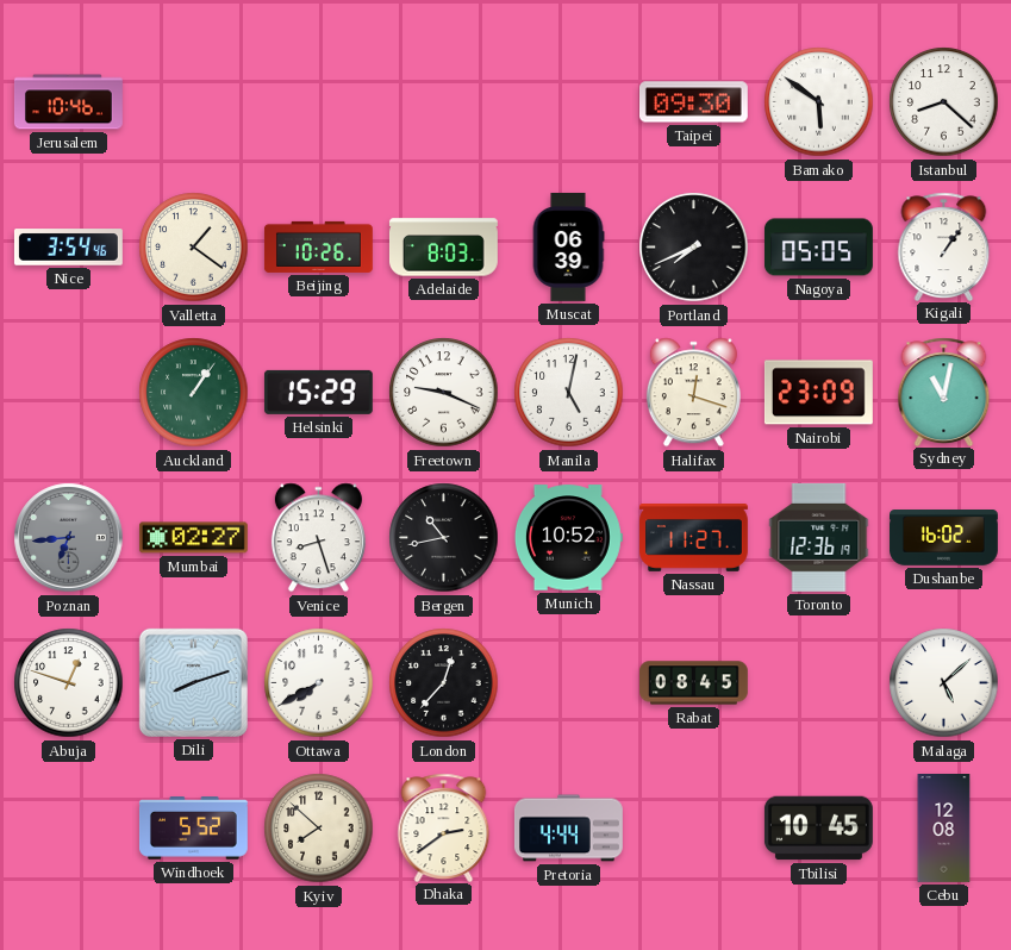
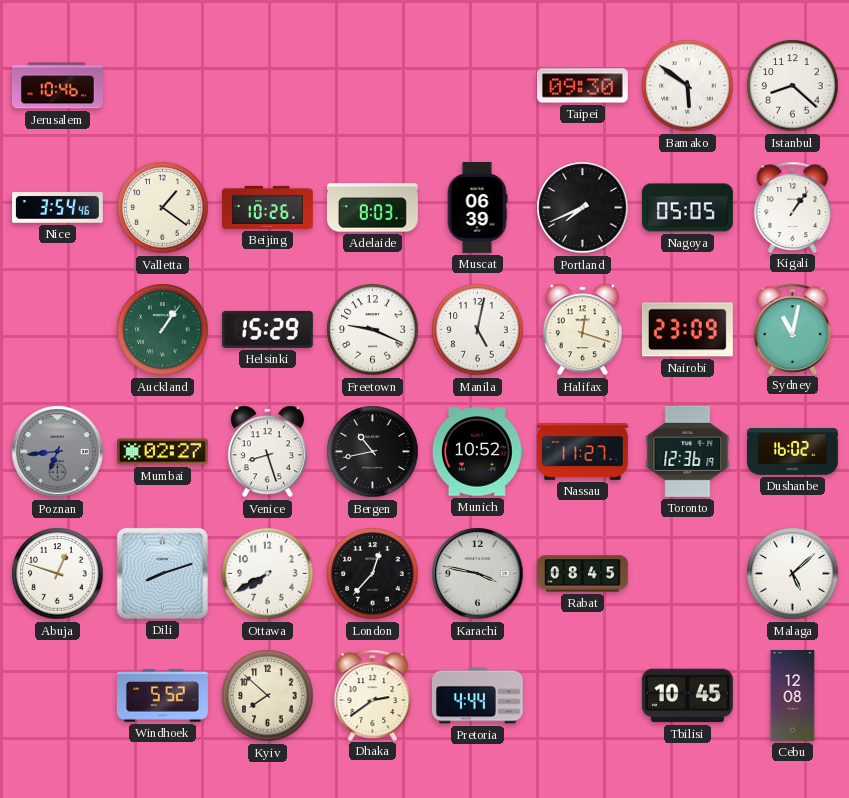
Karachi: none -> 3:47 (478, 574)
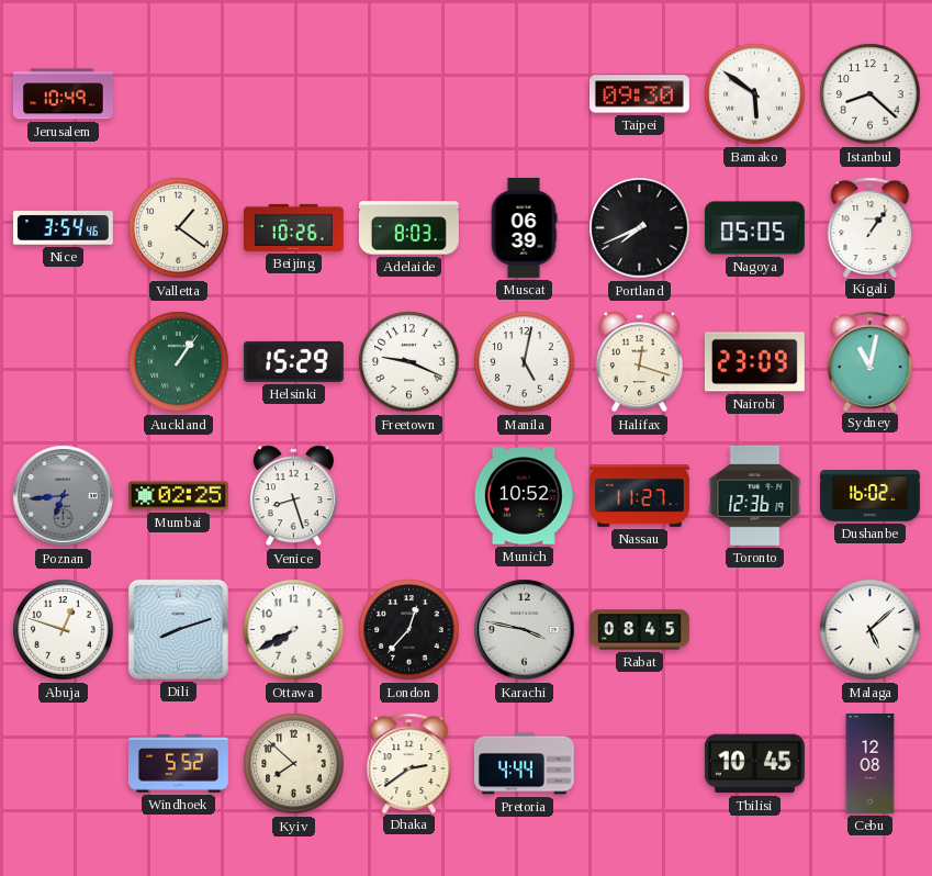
Jerusalem: 10:46 -> 10:49 (63, 94)
Mumbai: 02:27 -> 02:25 (178, 496)
Bergen: 10:43 -> none (373, 452)
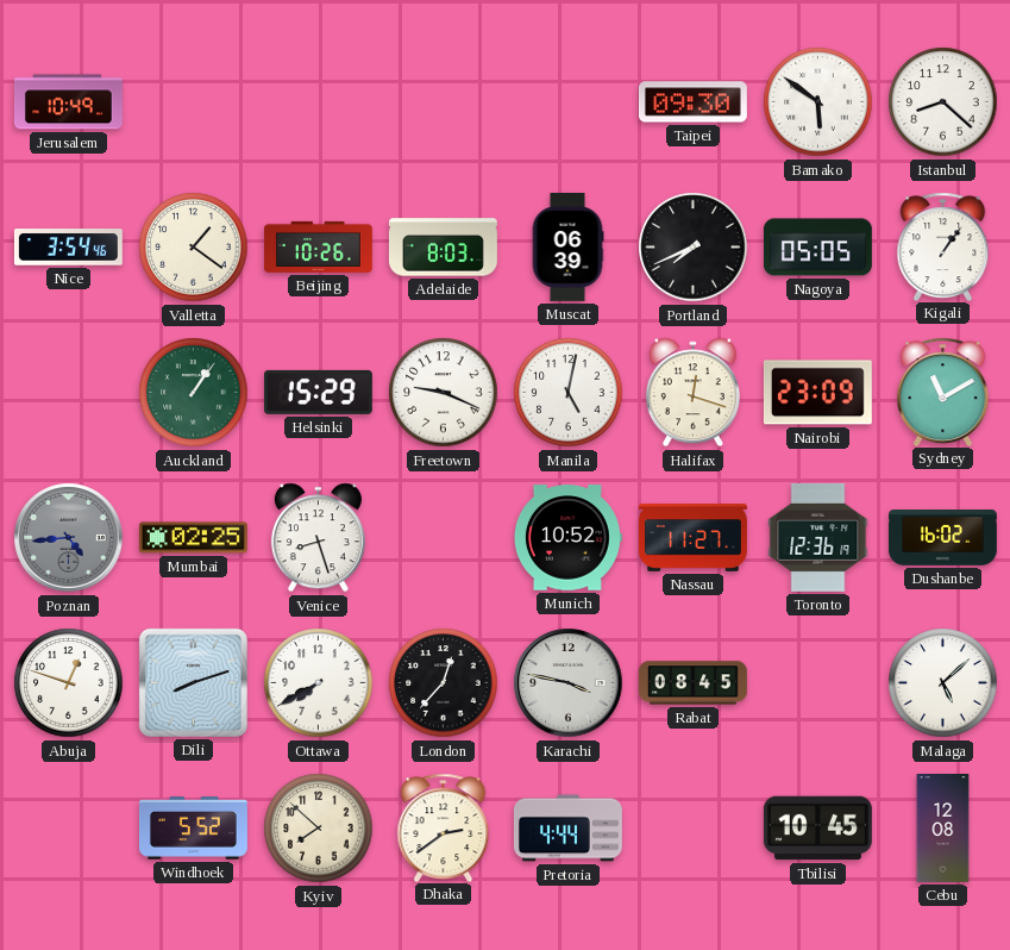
Sydney: 11:02 -> 11:10 (943, 392)
Poznan: 6:44 -> 4:44 (69, 538)
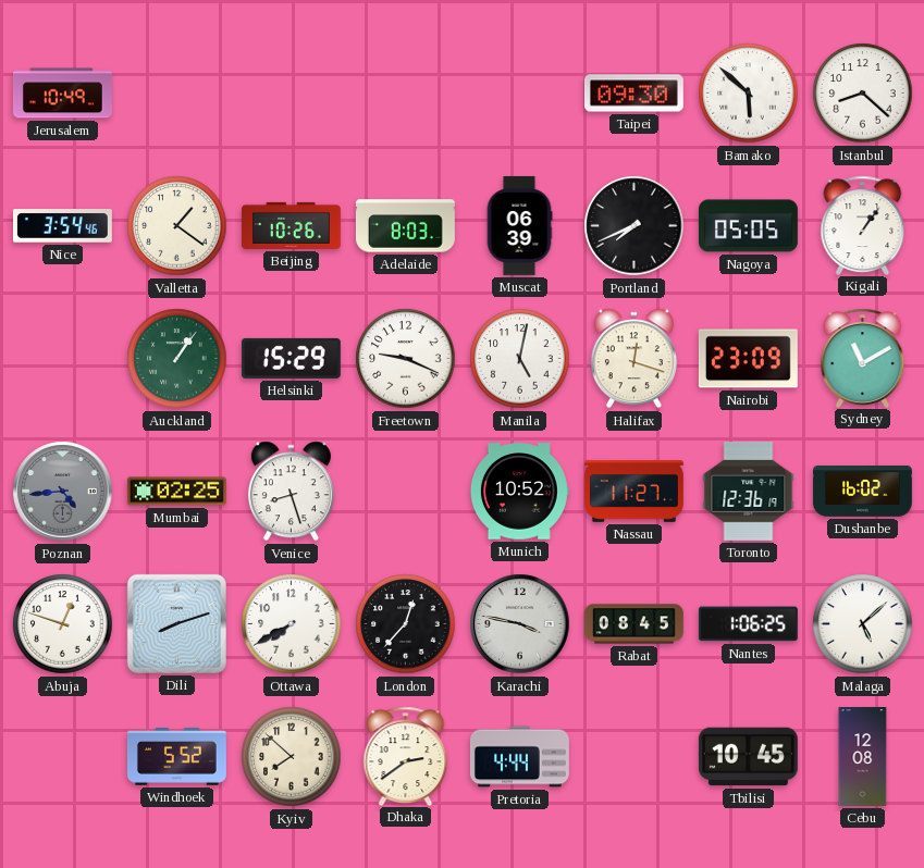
Bamako: 5:51 -> 5:52 (749, 94)
Nantes: none -> 1:06 (748, 624)
